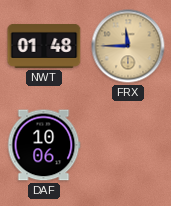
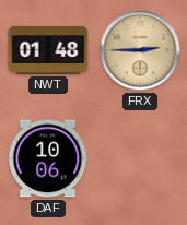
FRX: 11:45 -> 2:45 (140, 50)
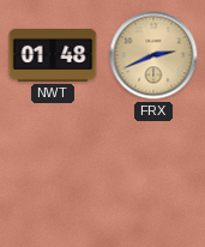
FRX: 2:45 -> 2:41 (153, 55)
DAF: 10:06 -> none (48, 158)
